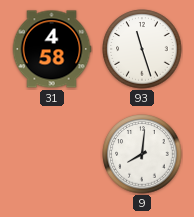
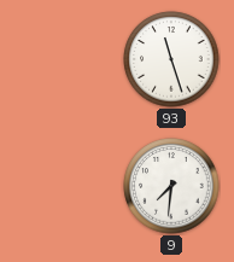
31: 4:58 -> none (52, 49)
9: 8:01 -> 7:31 (171, 186)
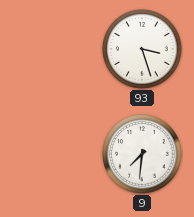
93: 11:27 -> 3:27 (142, 49)
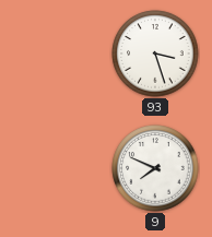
9: 7:31 -> 7:49 (155, 168)
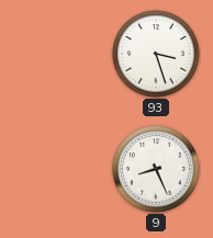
9: 7:49 -> 8:26 (156, 169)
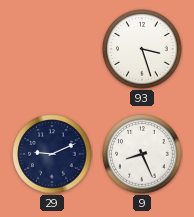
29: none -> 9:11 (52, 154)
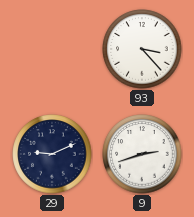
93: 3:27 -> 3:23 (142, 49)
9: 8:26 -> 2:42 (142, 154)
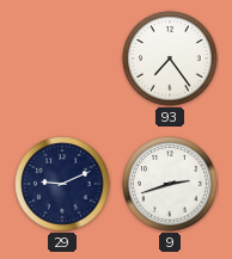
93: 3:23 -> 7:24 (170, 58)
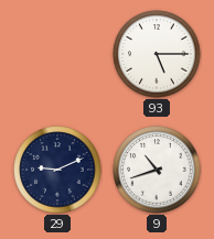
93: 7:24 -> 5:15 (157, 54)
9: 2:42 -> 10:42 (157, 170)
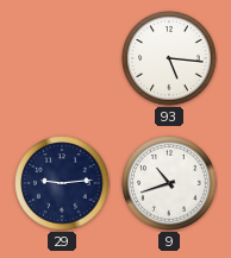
93: 5:15 -> 5:16 (169, 58)
29: 9:11 -> 9:14 (62, 183)
